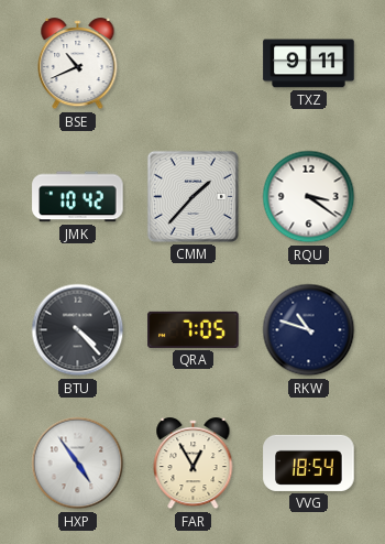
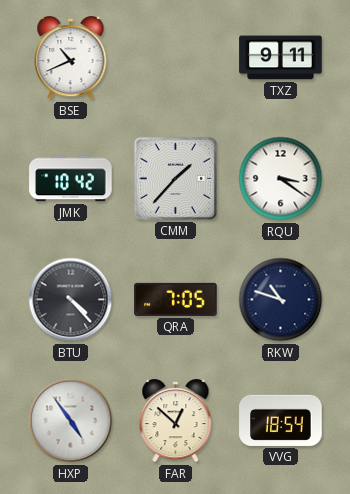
FAR: 12:55 -> 12:52 (176, 421)
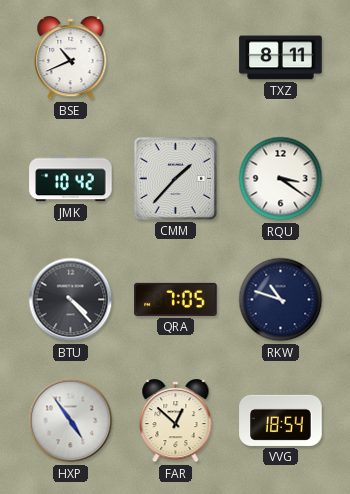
TXZ: 9:11 -> 8:11 (281, 58)
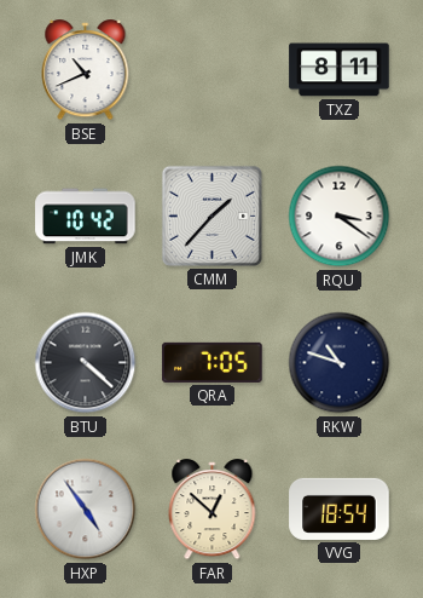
BTU: 4:23 -> 4:22 (86, 363)
